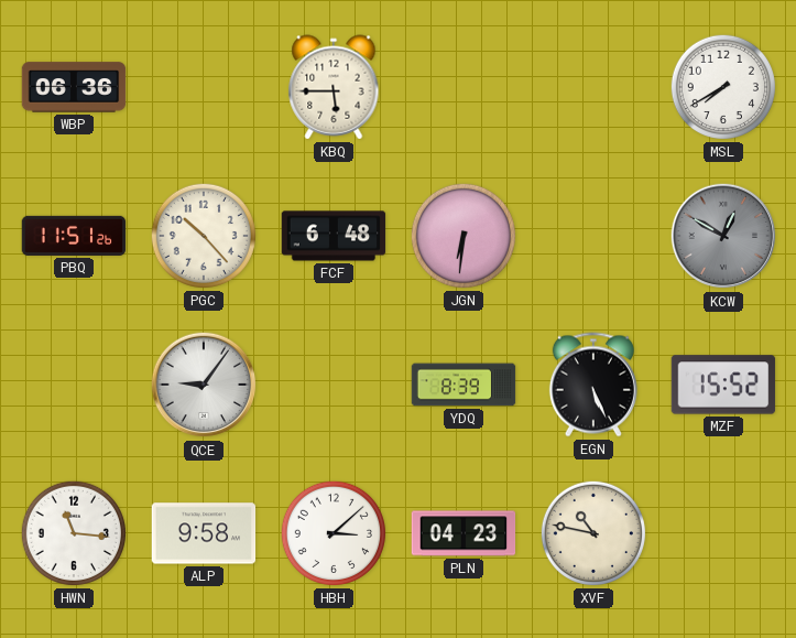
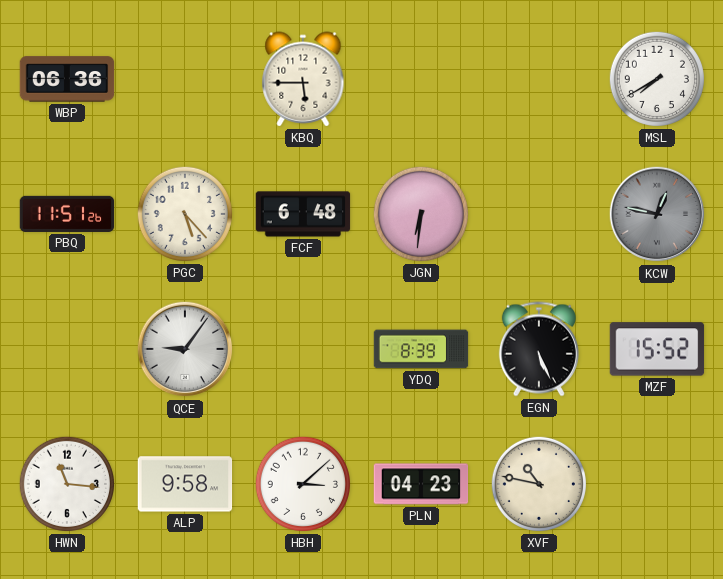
PGC: 10:23 -> 5:23 (185, 214)
KCW: 12:50 -> 12:47 (657, 214)
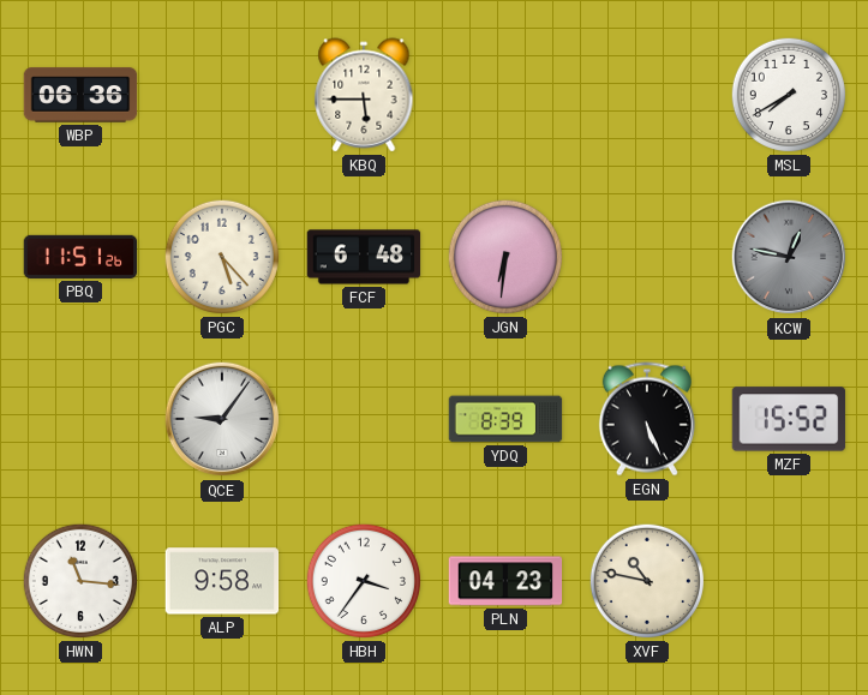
HBH: 3:08 -> 3:36 (364, 581)
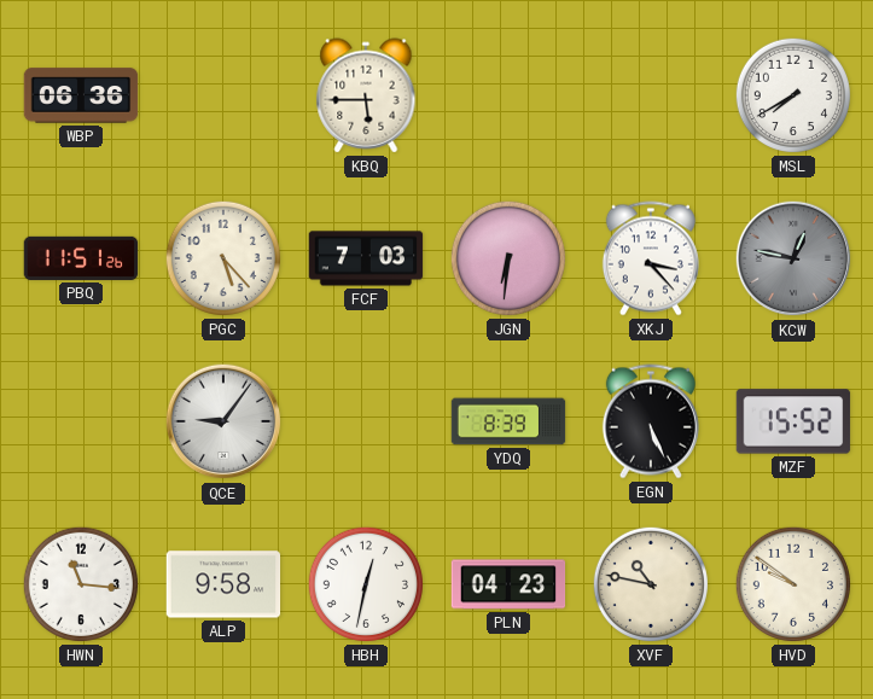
FCF: 6:48 -> 7:03 (366, 258)
XKJ: none -> 3:23 (651, 258)
HBH: 3:36 -> 12:32 (366, 584)
HVD: none -> 9:51 (793, 584)
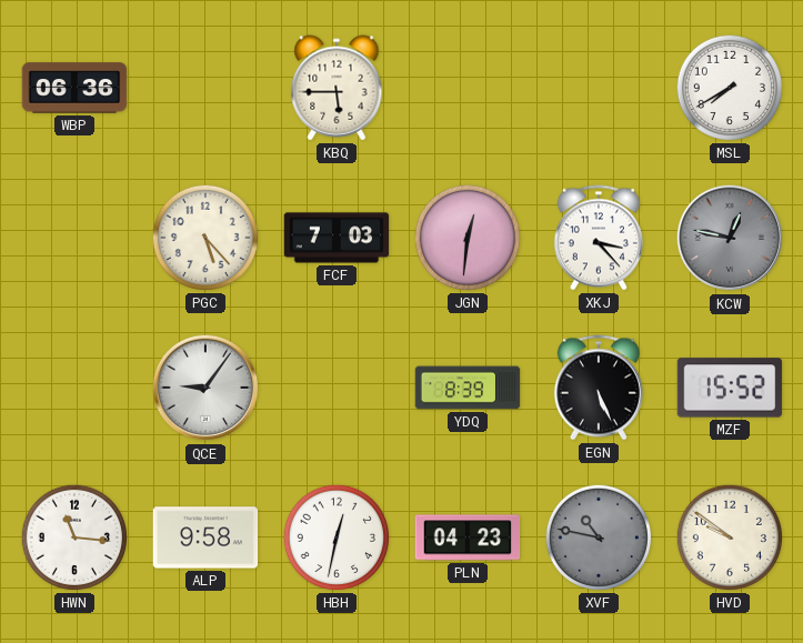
PBQ: 11:51 -> none (81, 258)
JGN: 6:31 -> 12:31 (468, 238)
XVF dial: cream -> grey (599, 537)
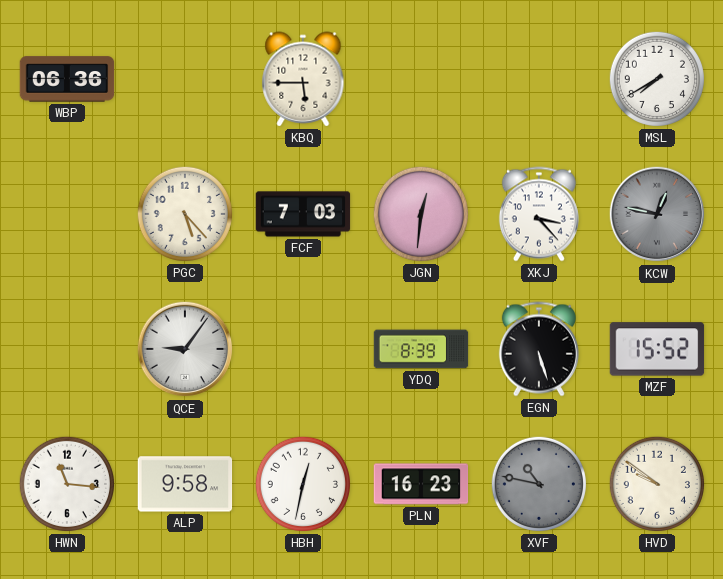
EGN: 5:26 -> 5:27 (539, 349)
PLN: 04:23 -> 16:23 (421, 484)
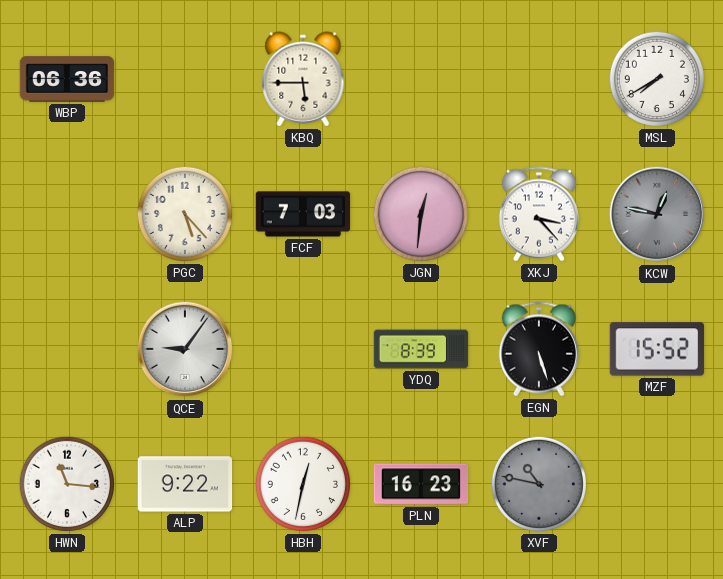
ALP: 9:58 -> 9:22 (185, 484)
HVD: 9:51 -> none (657, 484)
